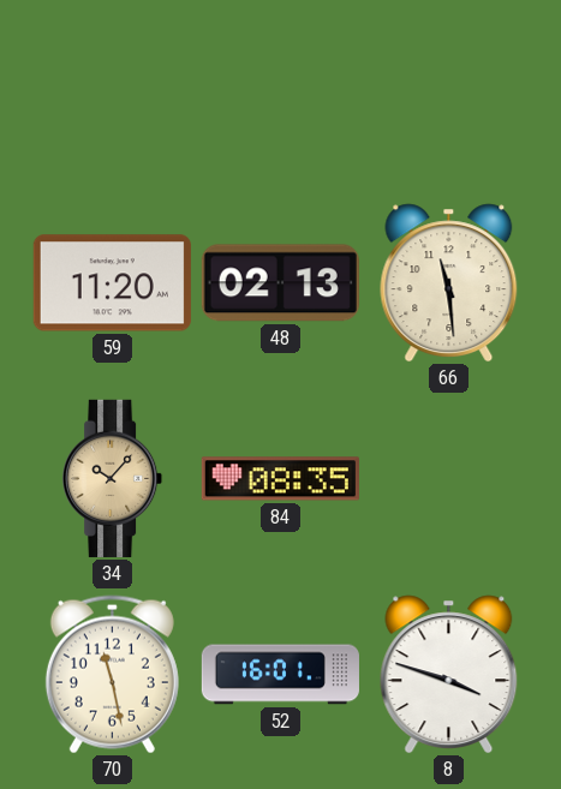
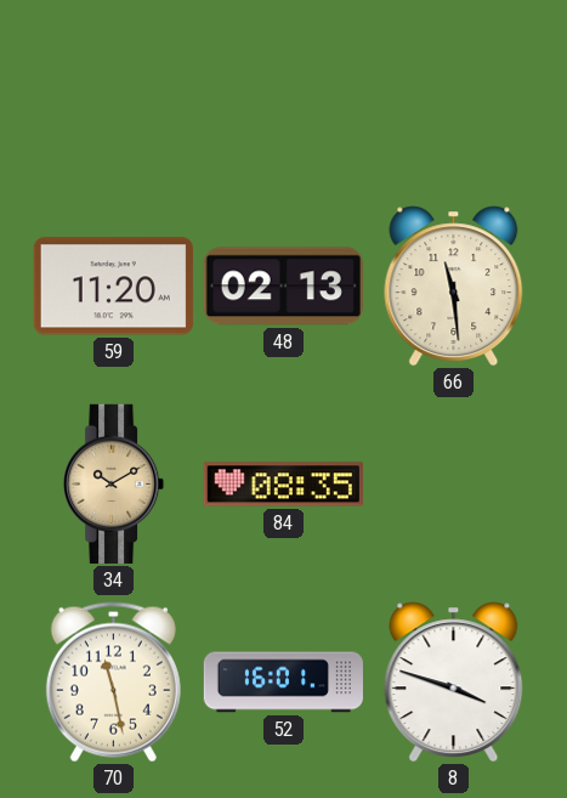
34: 10:07 -> 10:10 (114, 483)
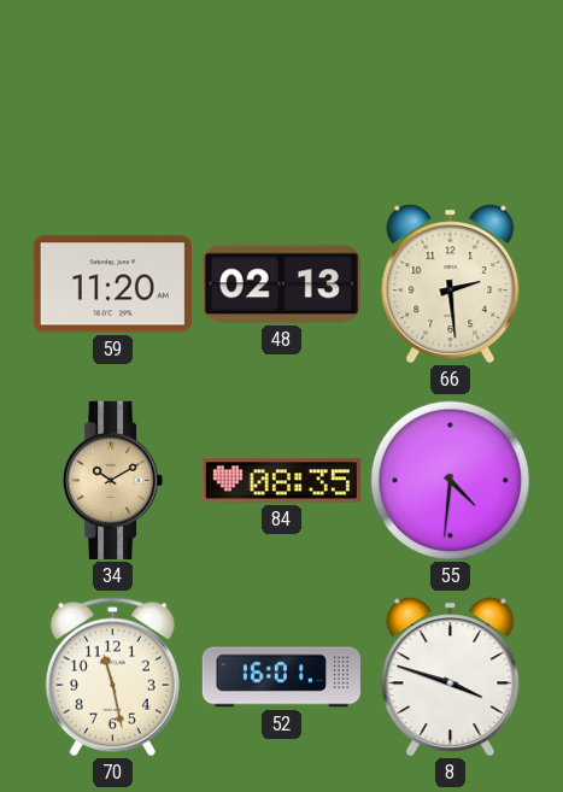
66: 11:29 -> 2:29 (451, 284)
55: none -> 4:31 (451, 481)
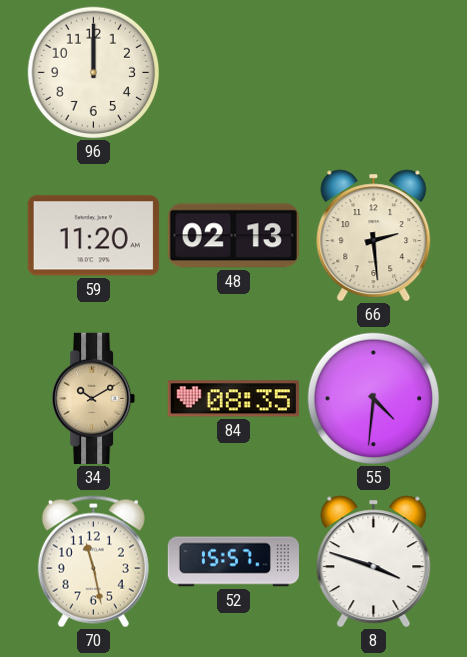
96: none -> 12:00 (94, 73)
52: 16:01 -> 15:57 (233, 562)
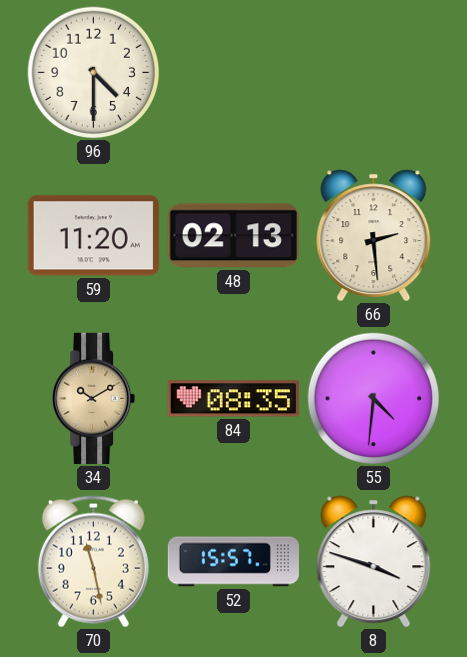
96: 12:00 -> 4:30 (94, 73)
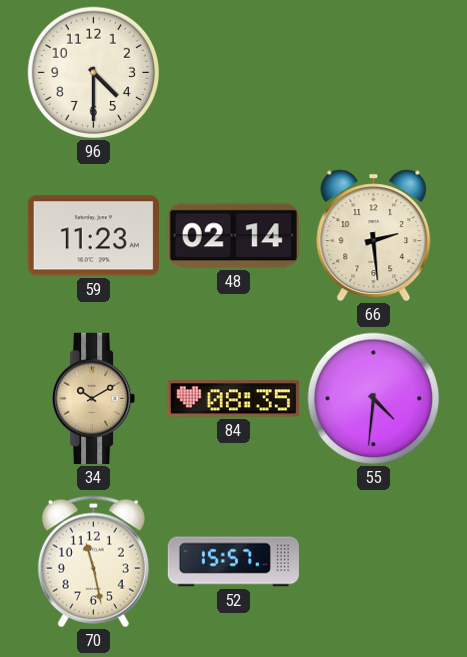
59: 11:20 -> 11:23 (93, 236)
48: 02:13 -> 02:14 (233, 236)
8: 3:48 -> none (374, 562)
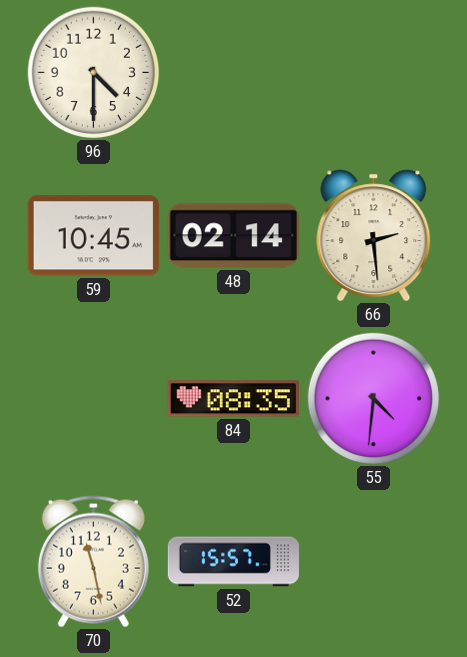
59: 11:23 -> 10:45 (93, 236)
34: 10:10 -> none (94, 398)
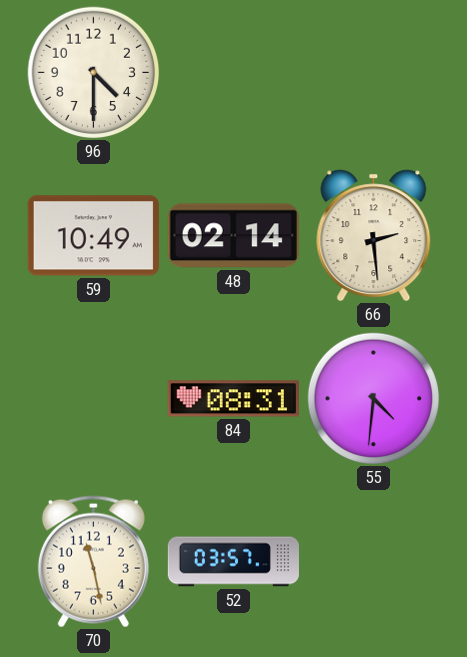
59: 10:45 -> 10:49 (93, 236)
84: 08:35 -> 08:31 (233, 399)
52: 15:57 -> 03:57 (233, 562)
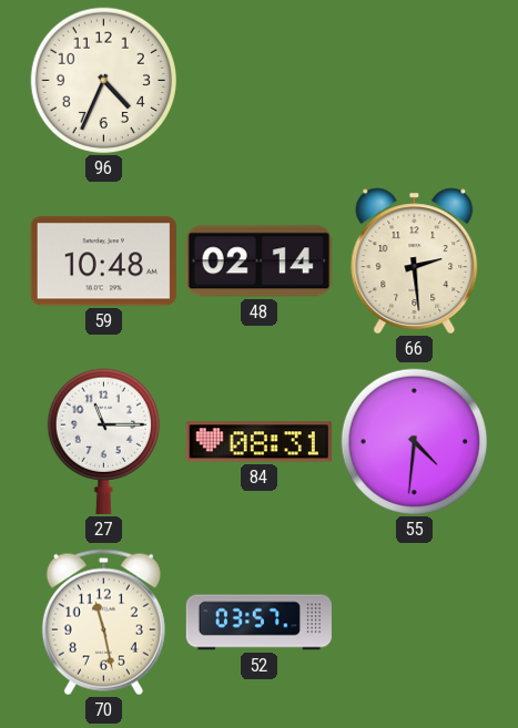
96: 4:30 -> 4:34 (104, 81)
59: 10:49 -> 10:48 (103, 262)
27: none -> 11:15 (103, 441)
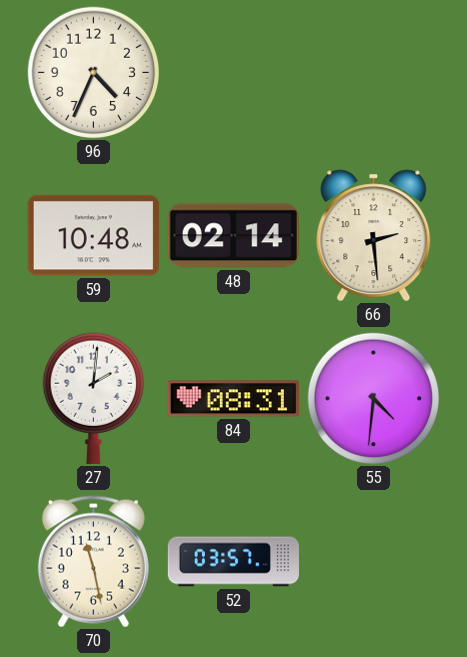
27: 11:15 -> 2:01 (93, 398)
